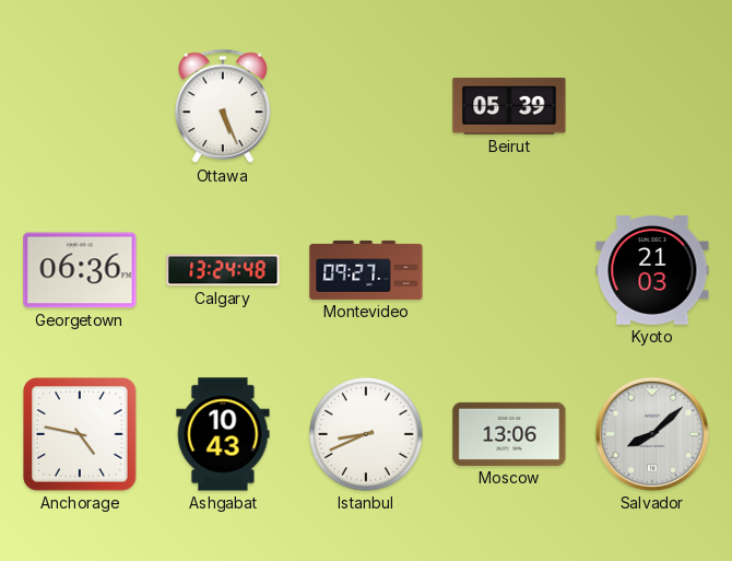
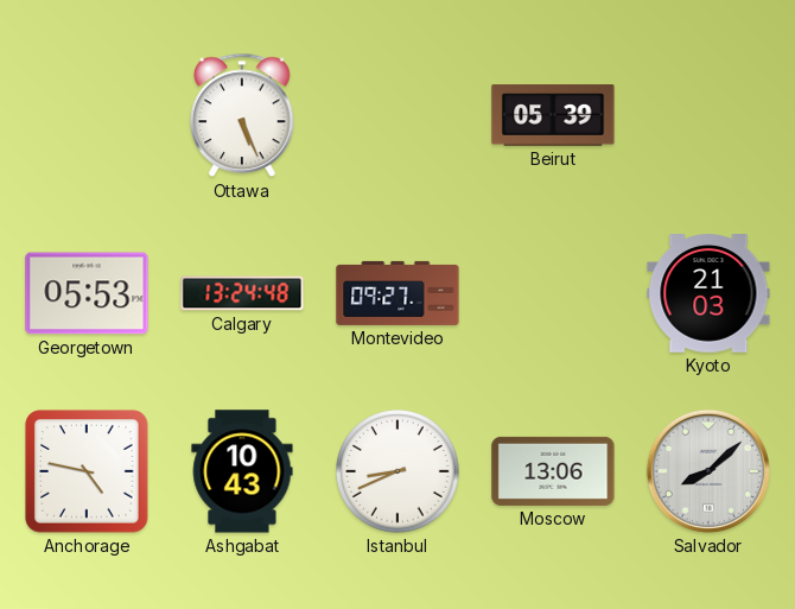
Georgetown: 06:36 -> 05:53 (87, 293)
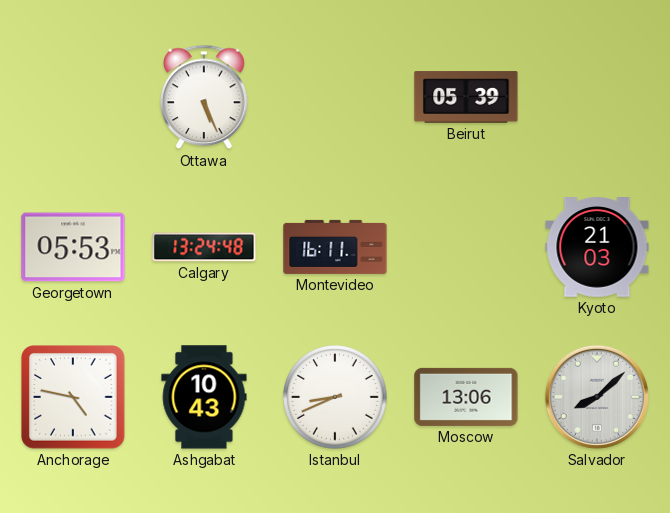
Montevideo: 09:27 -> 16:11 (335, 247)
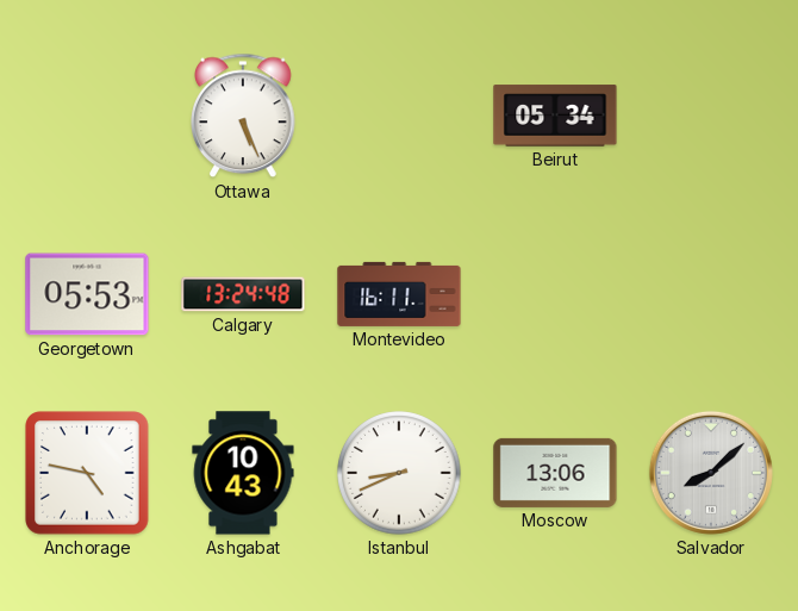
Beirut: 05:39 -> 05:34 (555, 116)
Kyoto: 21:03 -> none (597, 247)
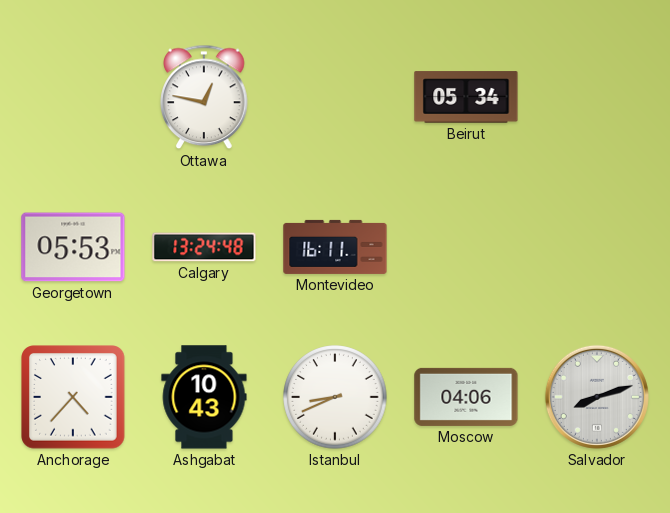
Ottawa: 5:26 -> 12:47 (204, 97)
Anchorage: 4:47 -> 4:37 (73, 397)
Moscow: 13:06 -> 04:06 (466, 397)
Salvador: 8:08 -> 8:12 (597, 397)
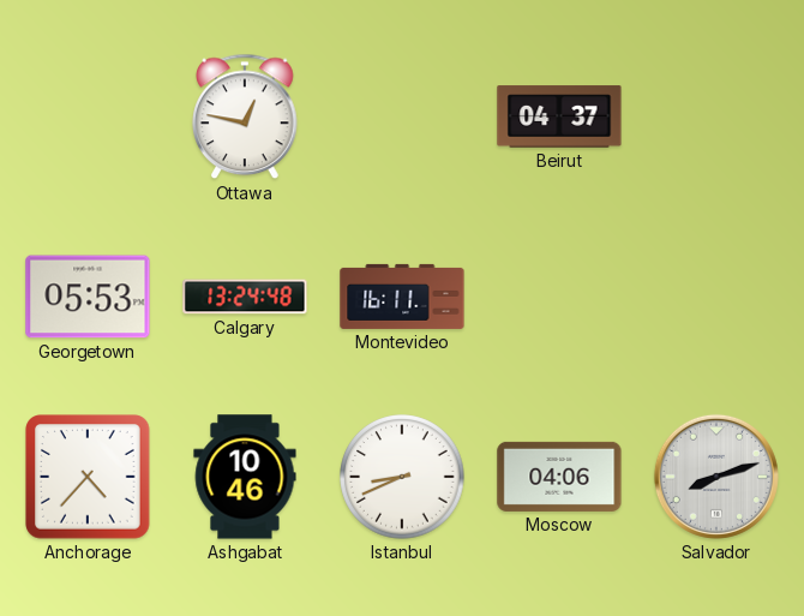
Beirut: 05:34 -> 04:37 (559, 116)
Ashgabat: 10:43 -> 10:46 (245, 477)
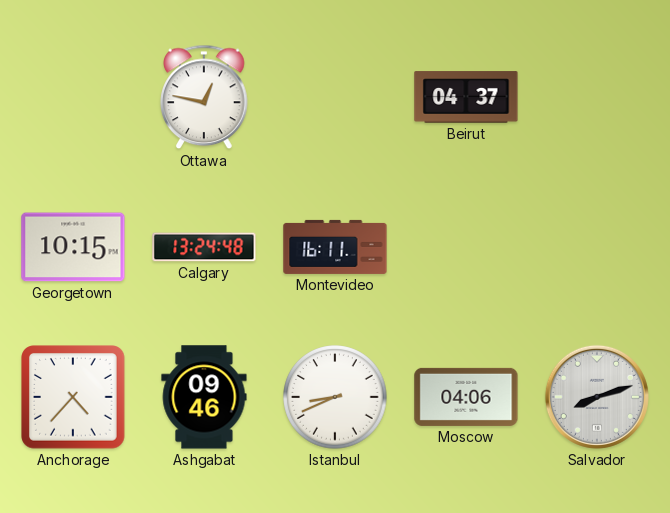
Georgetown: 05:53 -> 10:15 (73, 247)
Ashgabat: 10:46 -> 09:46 (204, 397)
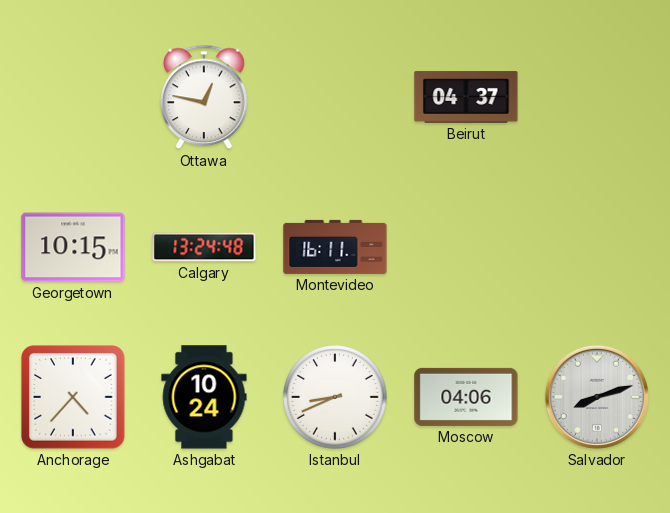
Ashgabat: 09:46 -> 10:24 (204, 397)
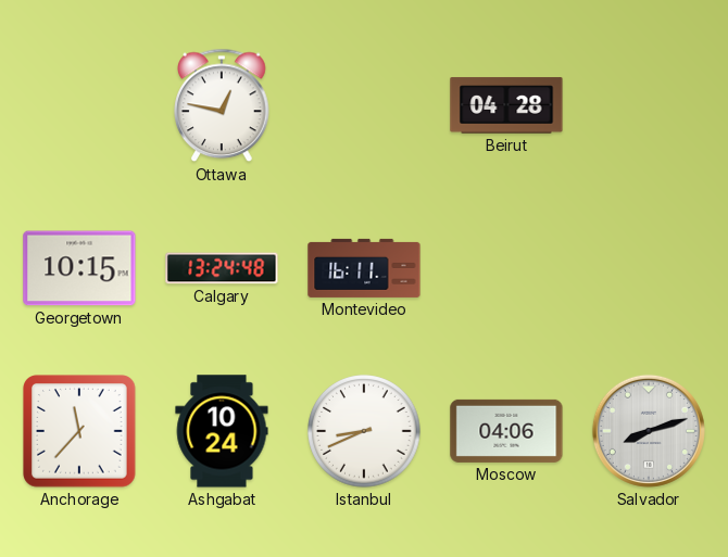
Beirut: 04:37 -> 04:28 (506, 105)
Anchorage: 4:37 -> 11:37 (79, 431)
